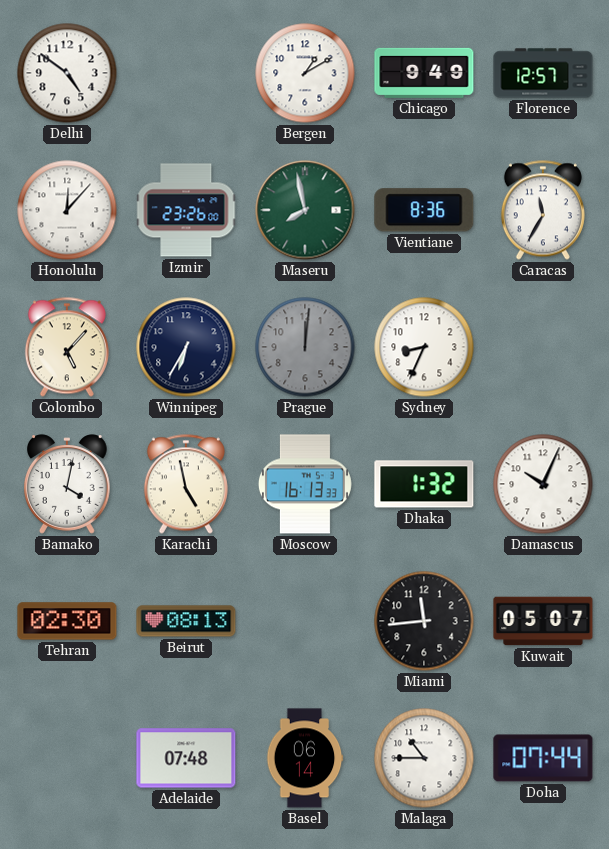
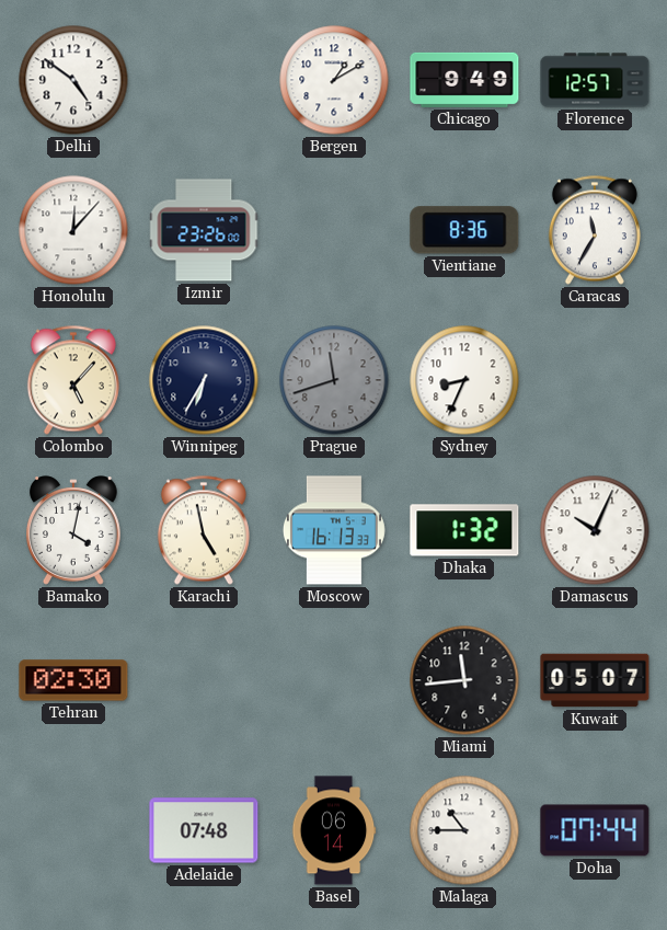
Maseru: 7:58 -> none (305, 210)
Prague: 12:01 -> 11:42 (334, 380)
Beirut: 08:13 -> none (186, 621)
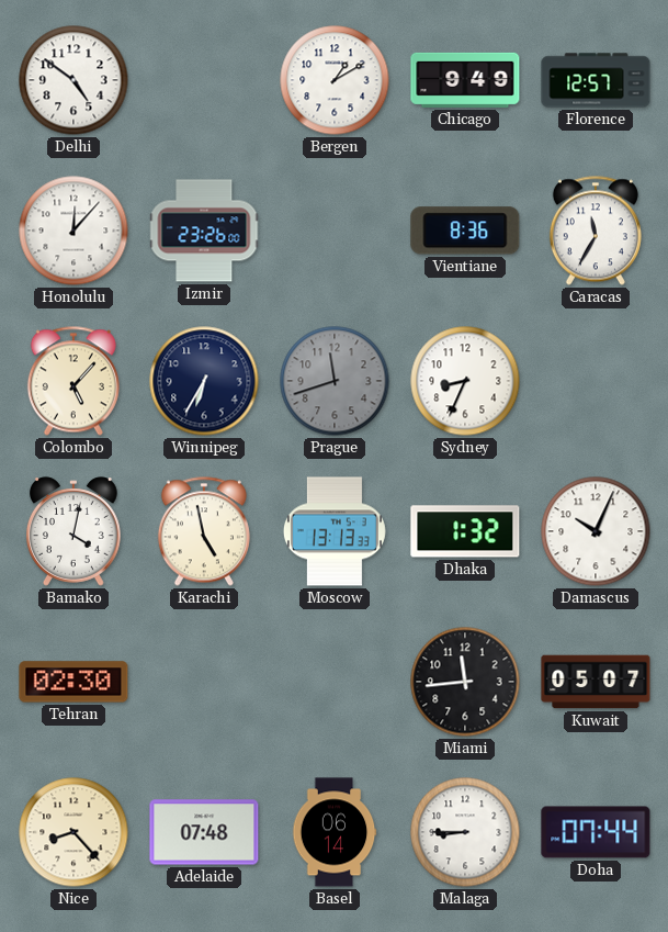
Moscow: 16:13 -> 13:13 (335, 531)
Nice: none -> 8:23 (73, 832)
Malaga: 10:45 -> 8:45 (465, 832)
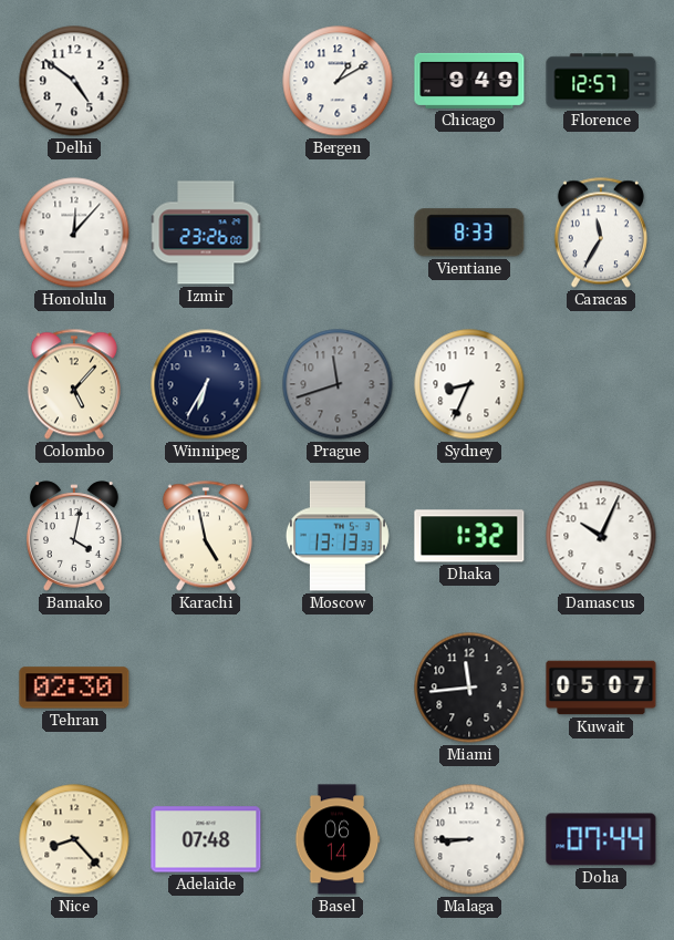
Vientiane: 8:36 -> 8:33 (469, 233)
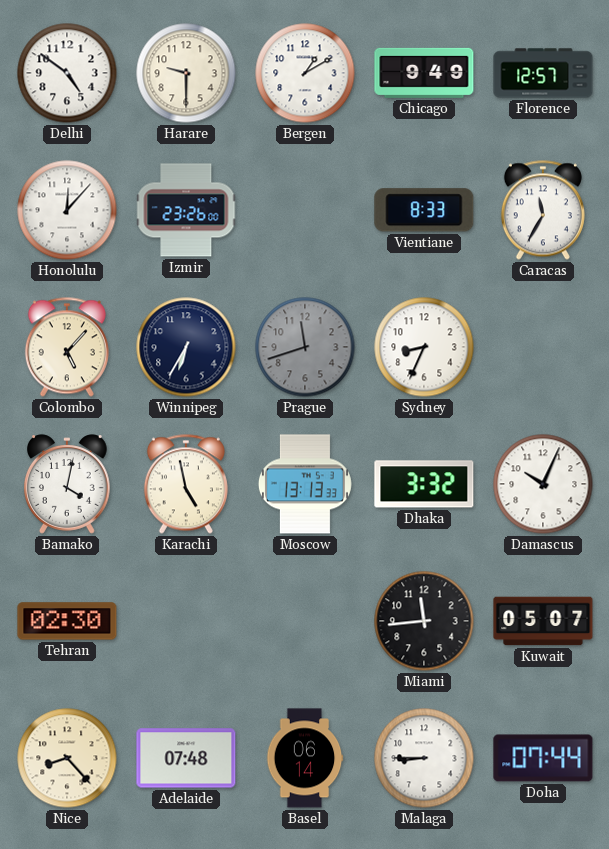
Harare: none -> 9:30 (186, 73)
Dhaka: 1:32 -> 3:32 (424, 484)
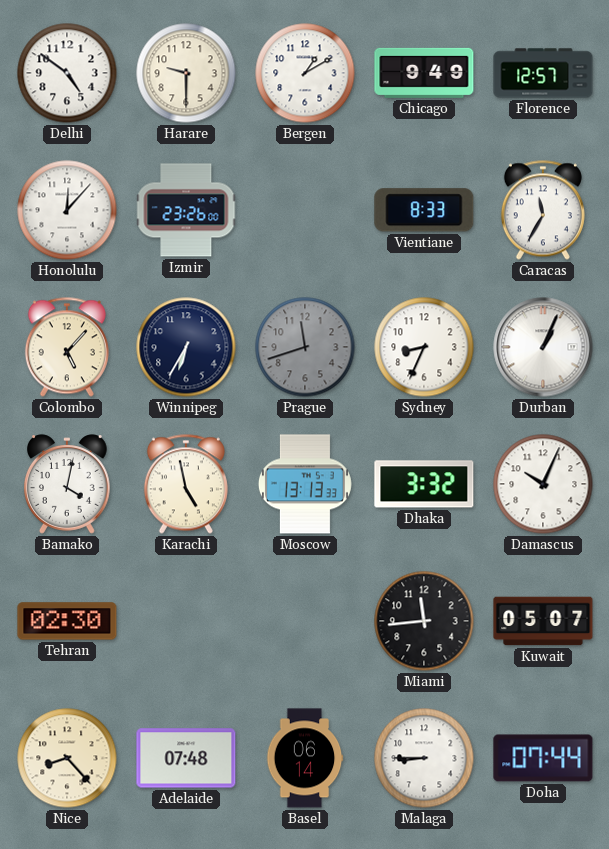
Durban: none -> 1:04 (543, 347)
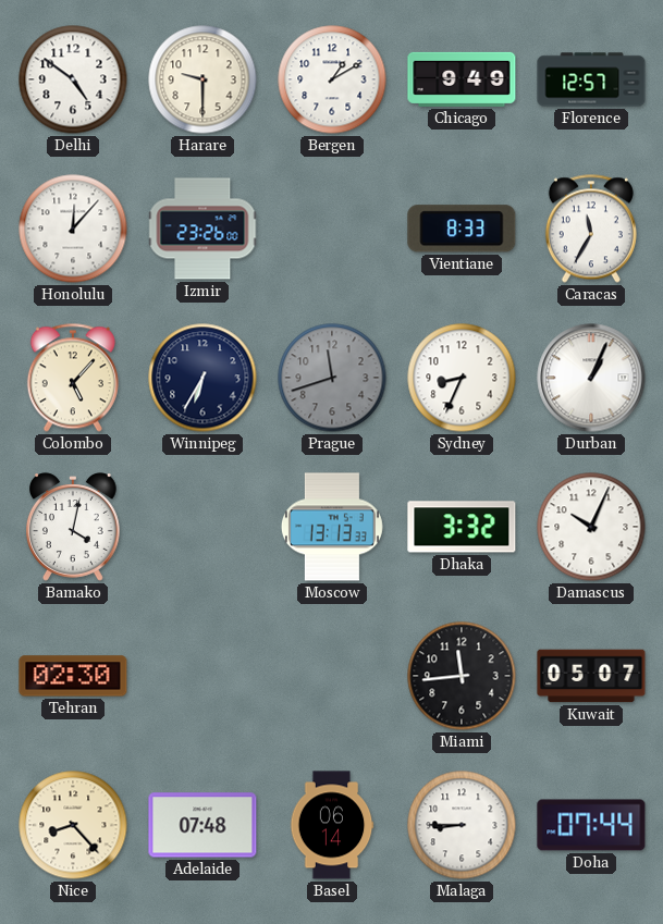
Karachi: 4:58 -> none (186, 484)
